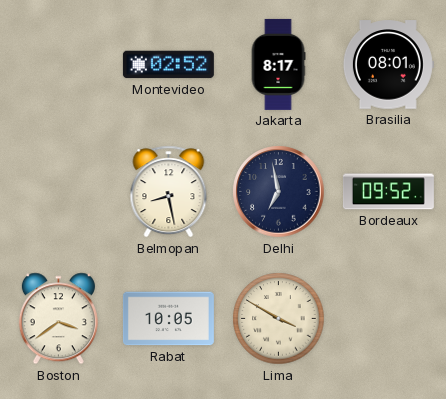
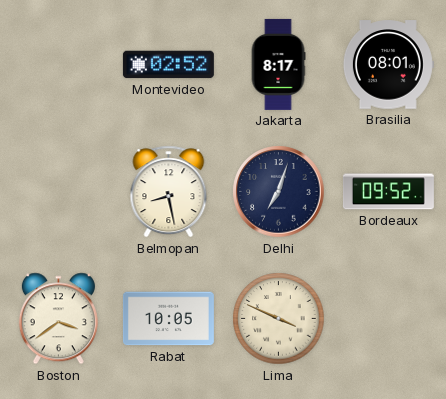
Delhi: 6:58 -> 7:03 (279, 192)
Lima: 3:50 -> 3:49 (279, 319)
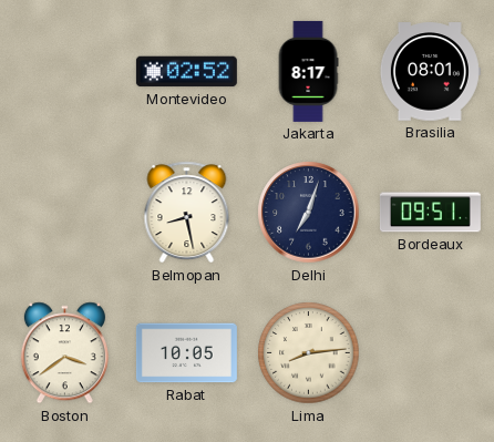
Bordeaux: 09:52 -> 09:51 (430, 213)
Lima: 3:49 -> 8:14 (309, 353)
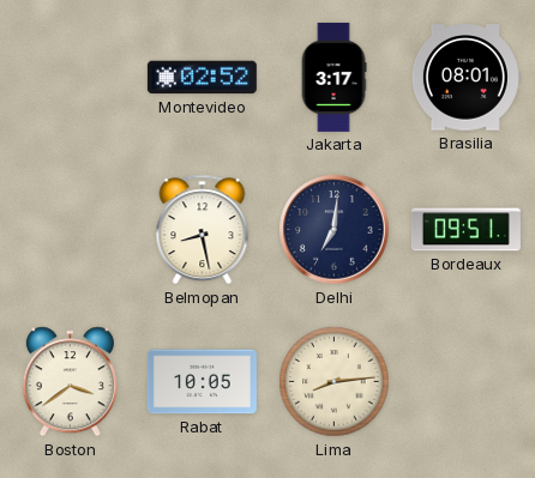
Jakarta: 8:17 -> 3:17 (333, 77)
Delhi: 7:03 -> 7:01 (335, 230)
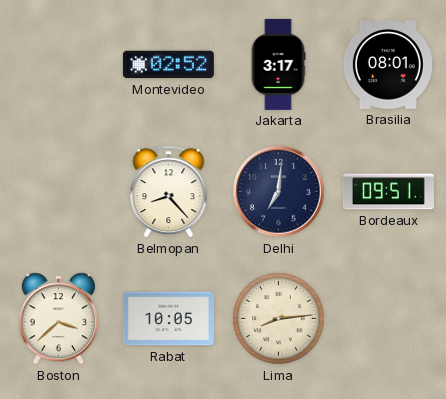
Belmopan: 8:28 -> 8:23 (169, 192)
Boston: 3:39 -> 3:38 (58, 319)
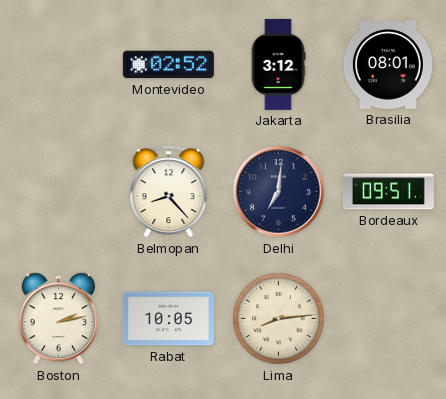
Jakarta: 3:17 -> 3:12 (278, 64)
Boston: 3:38 -> 2:13 (58, 319)
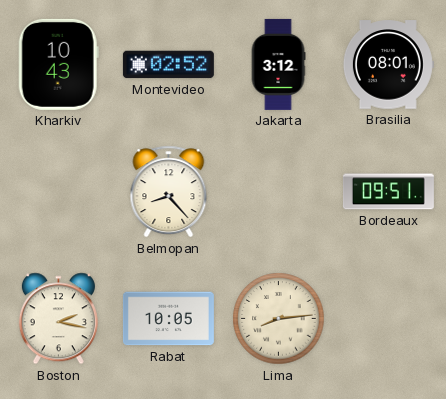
Kharkiv: none -> 10:43 (58, 64)
Delhi: 7:01 -> none (279, 192)
Boston: 2:13 -> 2:17 (58, 319)
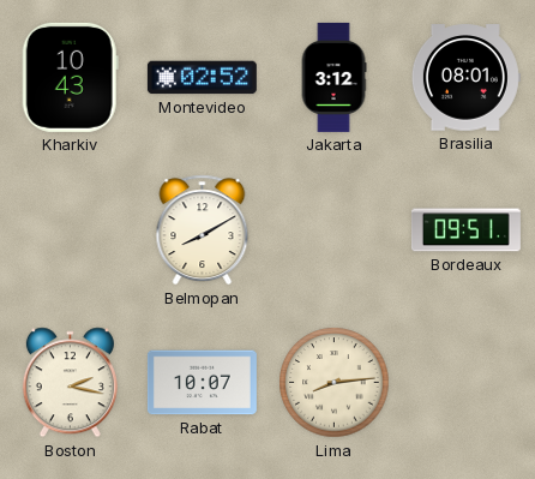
Belmopan: 8:23 -> 8:10 (203, 230)
Rabat: 10:05 -> 10:07 (202, 383)
